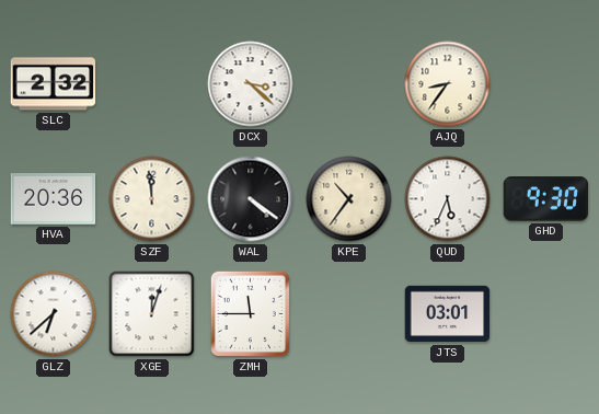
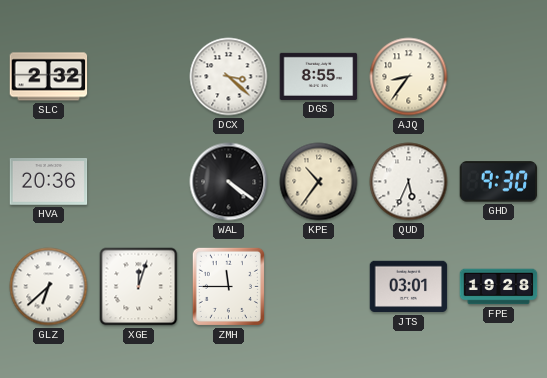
DGS: none -> 8:55 (319, 76)
SZF: 11:59 -> none (152, 199)
FPE: none -> 19:28 (499, 287)
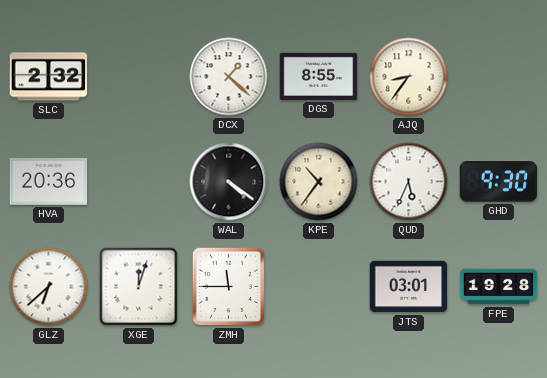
DCX: 3:22 -> 1:22 (229, 77)
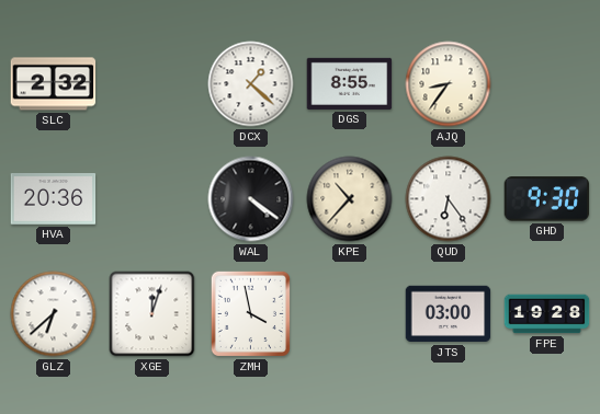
KPE: 10:36 -> 10:37 (350, 199)
QUD: 5:34 -> 6:24 (449, 199)
ZMH: 11:45 -> 3:58 (250, 313)
JTS: 03:01 -> 03:00 (449, 314)
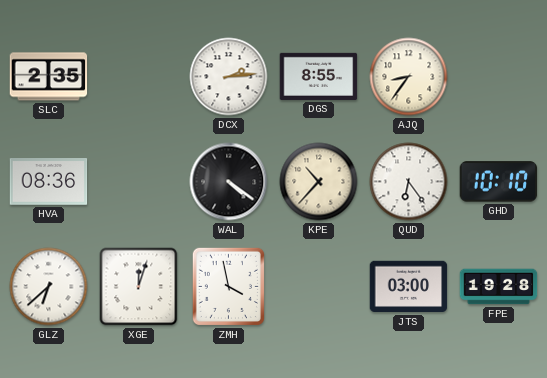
SLC: 2:32 -> 2:35 (49, 77)
DCX: 1:22 -> 2:14 (229, 77)
HVA: 20:36 -> 08:36 (49, 182)
GHD: 9:30 -> 10:10 (499, 182)
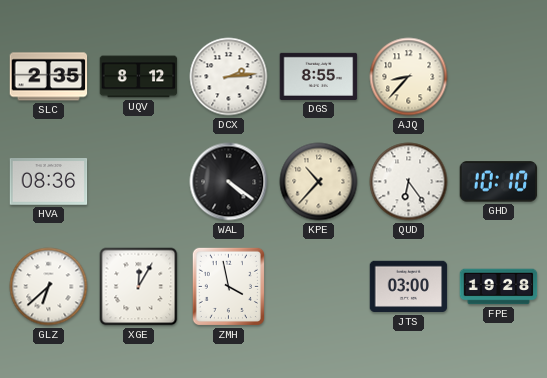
UQV: none -> 8:12 (139, 77)
AJQ: 8:36 -> 8:37 (409, 77)
XGE: 12:03 -> 12:05 (139, 287)
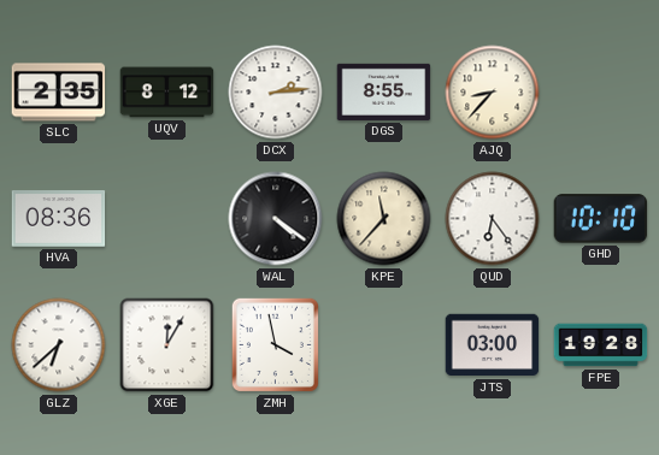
KPE: 10:37 -> 11:37 (384, 219)
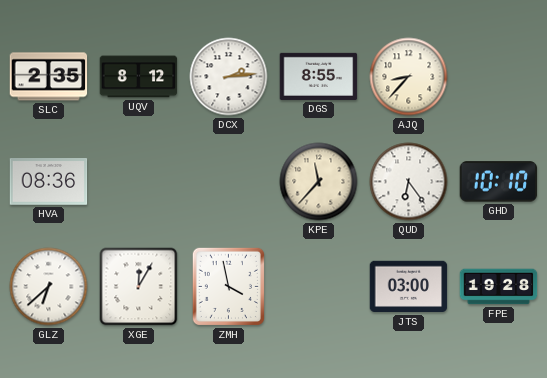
WAL: 4:21 -> none (276, 219)
